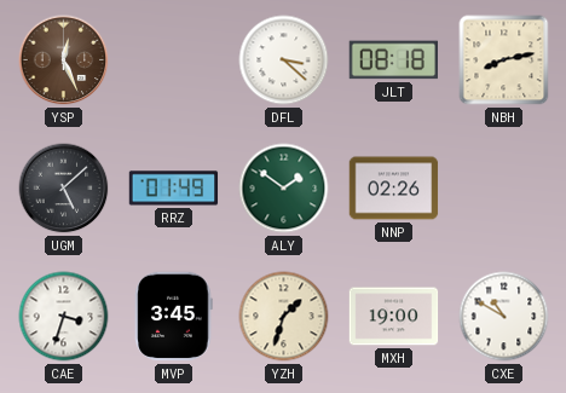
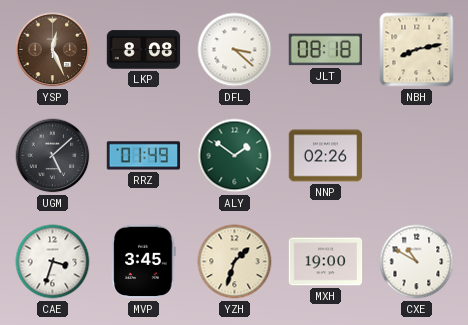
LKP: none -> 8:08 (144, 50)
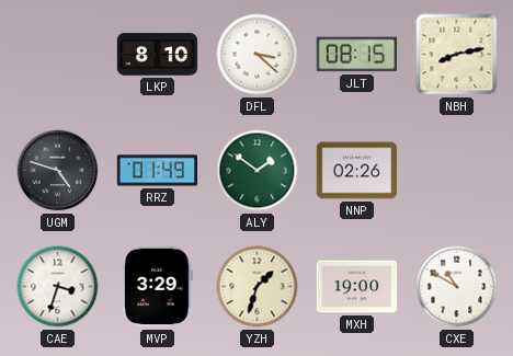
YSP: 12:26 -> none (53, 50)
LKP: 8:08 -> 8:10 (158, 55)
JLT: 08:18 -> 08:15 (357, 55)
UGM: 5:08 -> 4:48 (58, 171)
MVP: 3:45 -> 3:29 (158, 287)
